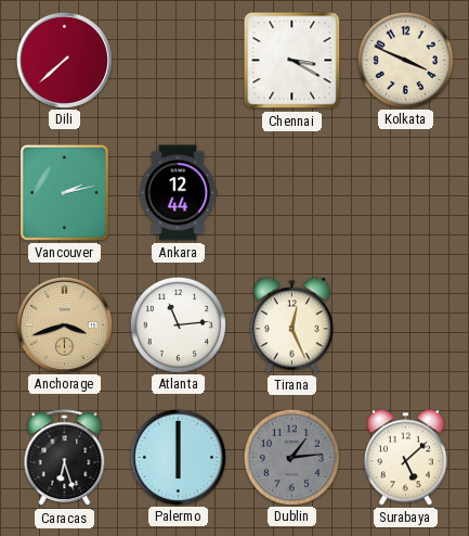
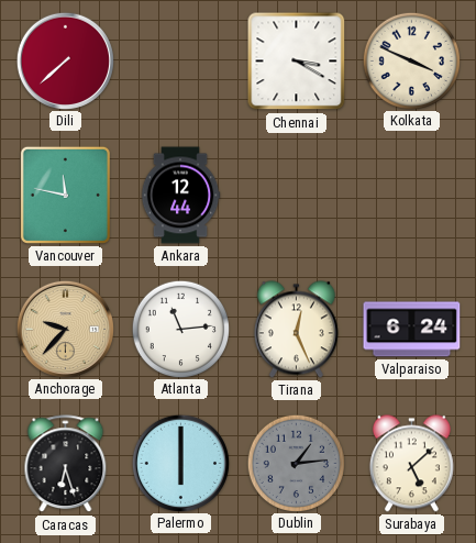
Vancouver: 2:13 -> 11:47 (65, 195)
Anchorage: 3:42 -> 9:37 (65, 329)
Valparaiso: none -> 6:24 (412, 330)
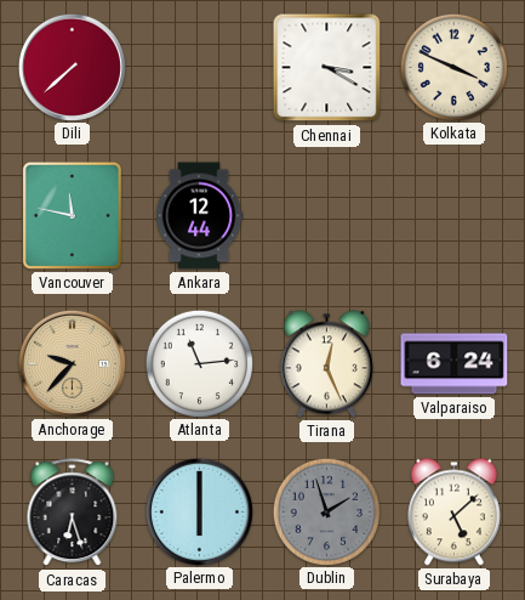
Dublin: 1:14 -> 1:57 (326, 511)
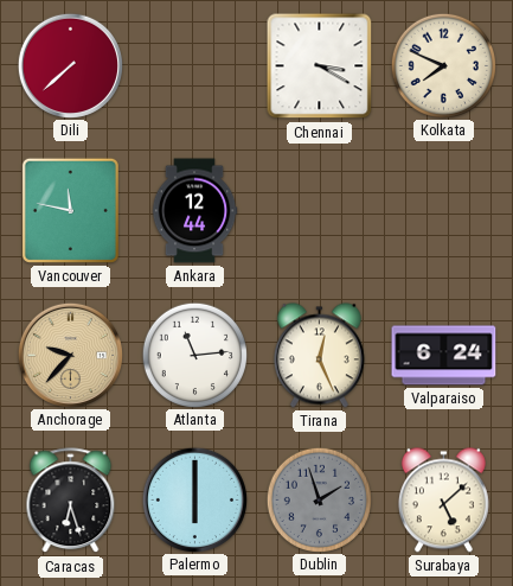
Kolkata: 3:49 -> 7:49 (443, 65)
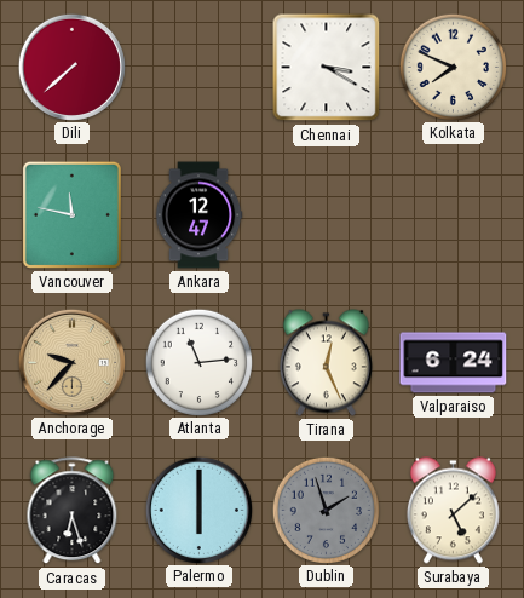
Ankara: 12:44 -> 12:47 (198, 215)
